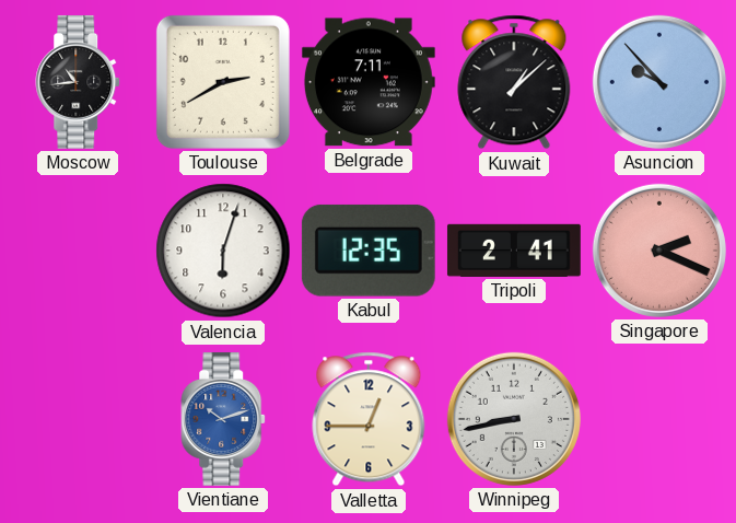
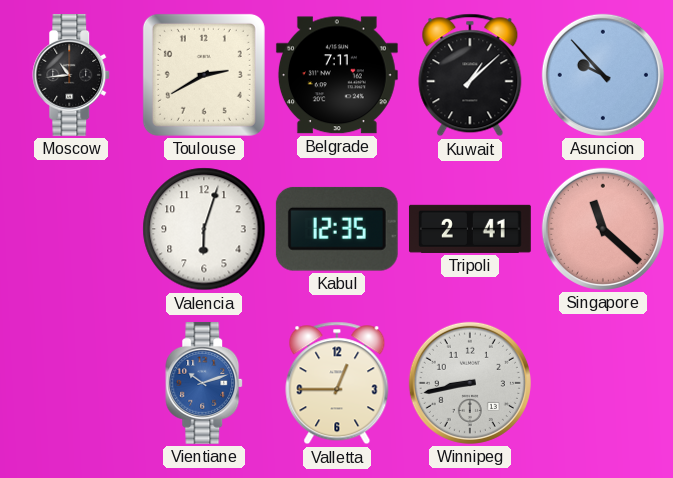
Singapore: 2:19 -> 11:22 (603, 229)
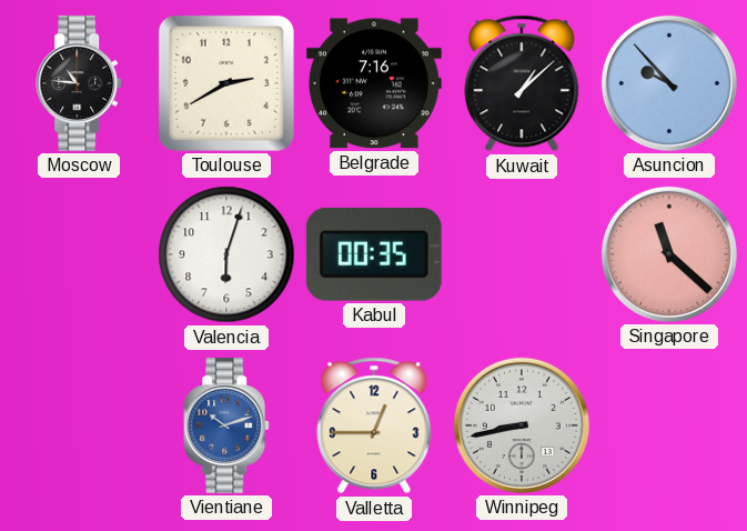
Moscow: 10:44 -> 10:46 (80, 83)
Belgrade: 7:11 -> 7:16 (374, 83)
Kabul: 12:35 -> 00:35 (374, 254)
Tripoli: 2:41 -> none (470, 229)
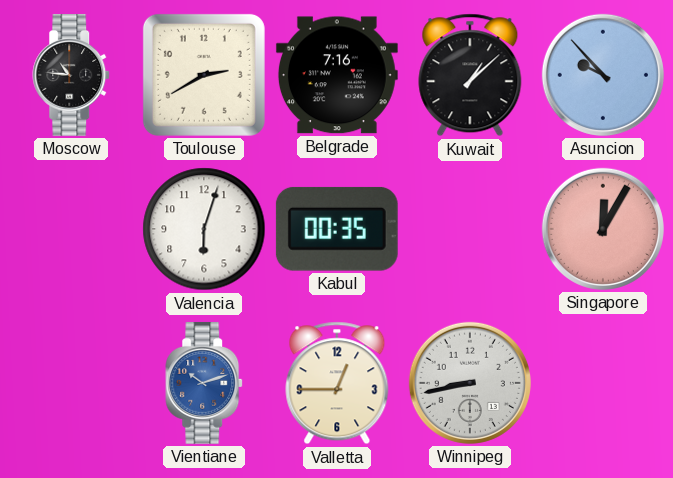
Singapore: 11:22 -> 12:05 (603, 229)
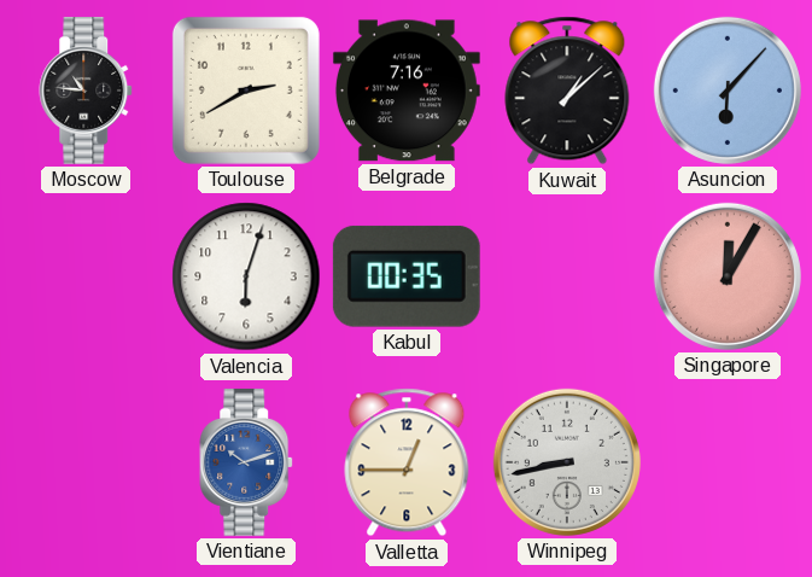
Asuncion: 9:53 -> 6:07 (728, 91)
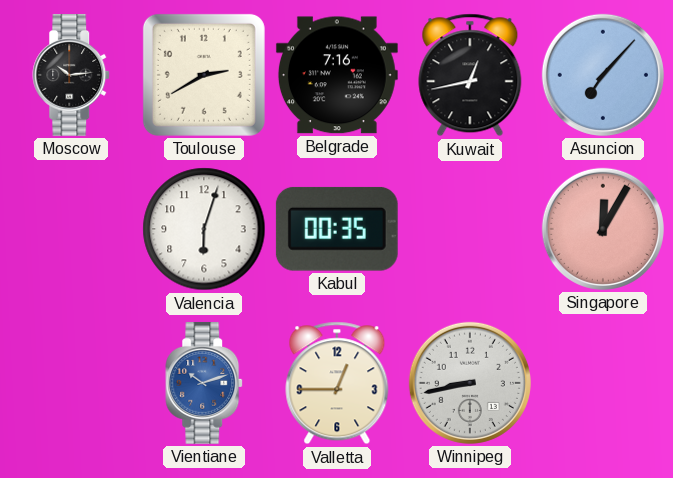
Moscow: 10:46 -> 10:14 (72, 75)
Kuwait: 1:08 -> 12:43 (470, 75)
Asuncion: 6:07 -> 7:07 (603, 75)
